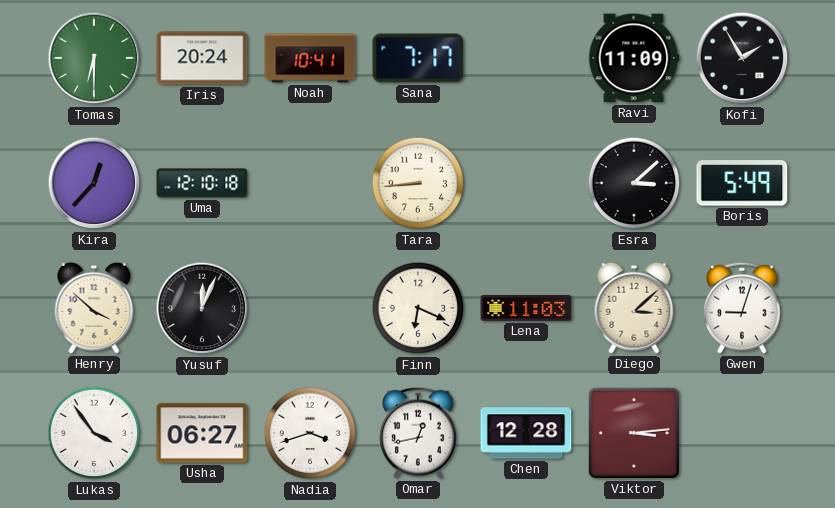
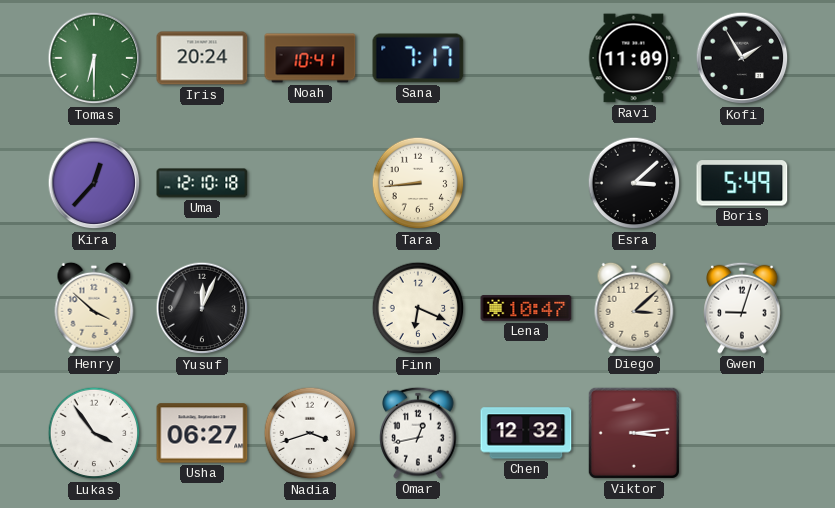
Lena: 11:03 -> 10:47 (526, 308)
Chen: 12:28 -> 12:32 (526, 433)
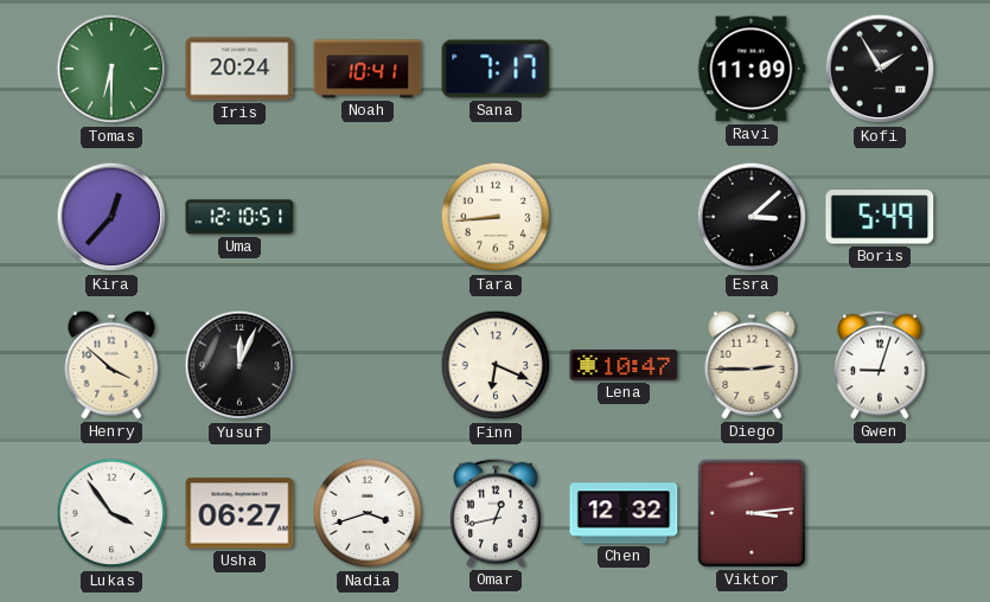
Uma: 12:10:18 -> 12:10:51 (239, 217)
Diego: 3:08 -> 2:45 (752, 365)
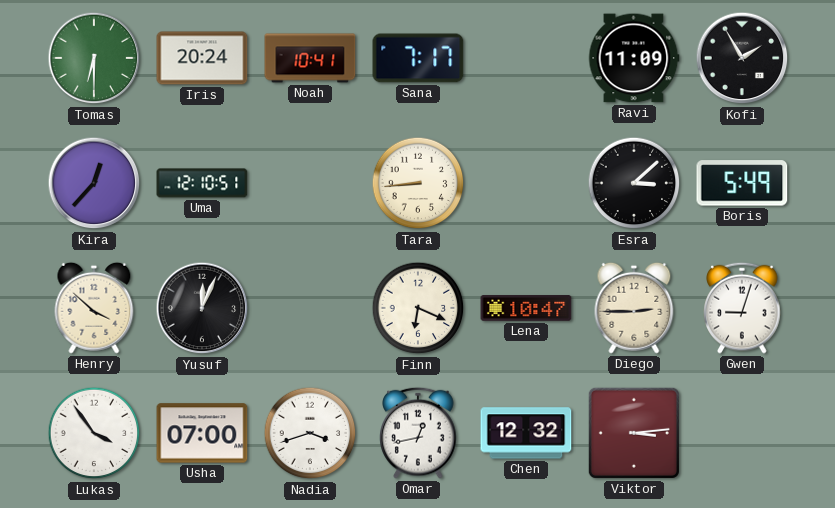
Usha: 06:27 -> 07:00 (202, 433)
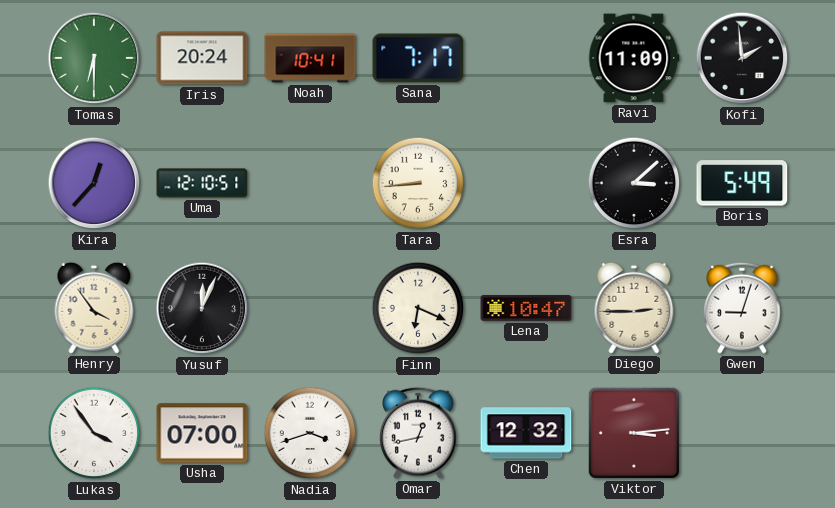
Kofi: 1:55 -> 1:59 (742, 58)
Henry: 3:52 -> 3:54 (94, 308)
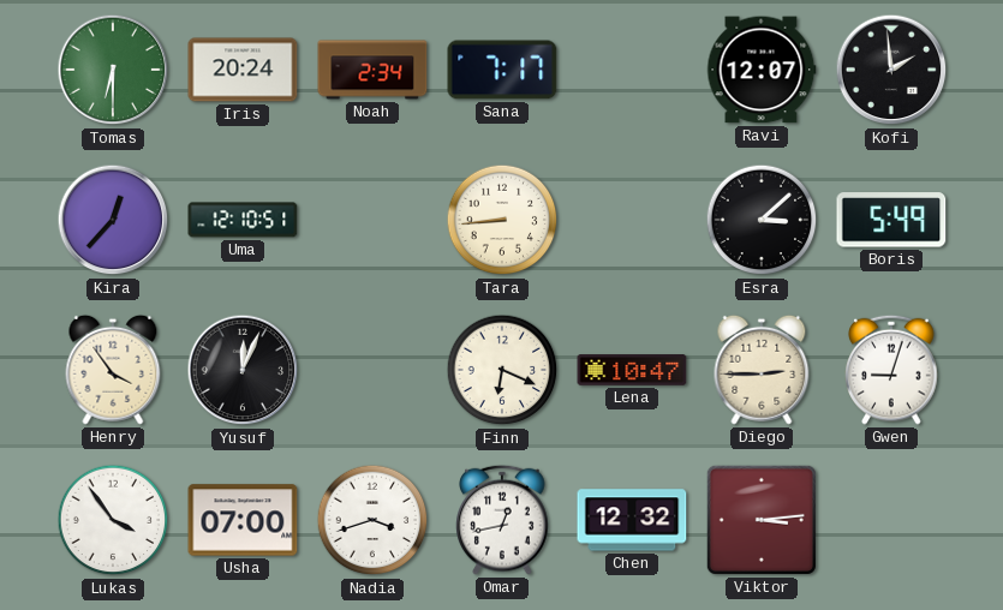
Noah: 10:41 -> 2:34 (372, 70)
Ravi: 11:09 -> 12:07 (762, 70)
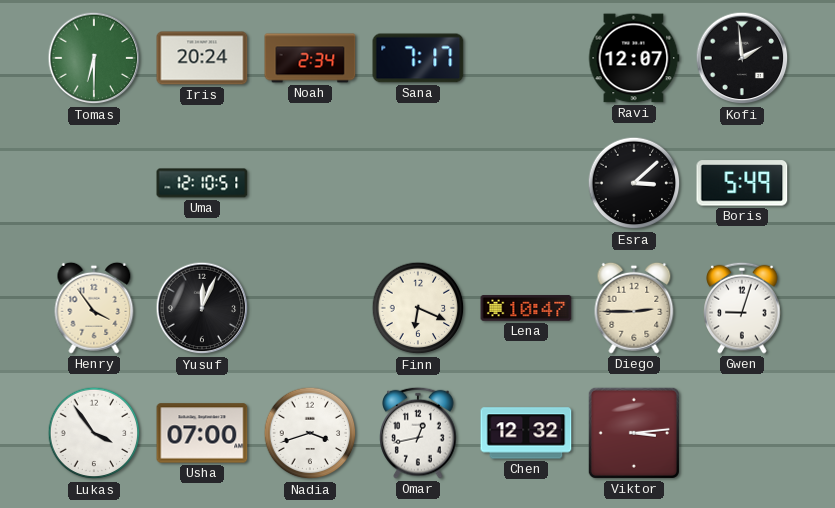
Kira: 12:37 -> none (113, 220)
Tara: 8:44 -> none (502, 220)
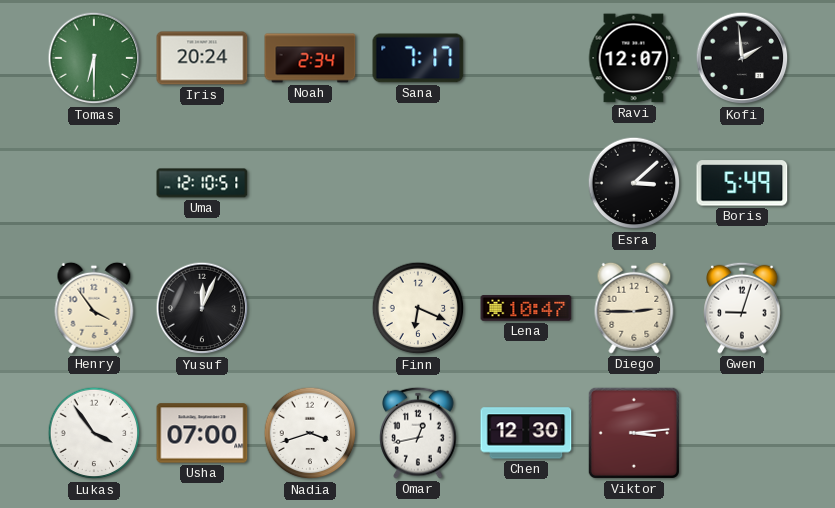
Chen: 12:32 -> 12:30 (526, 433)
